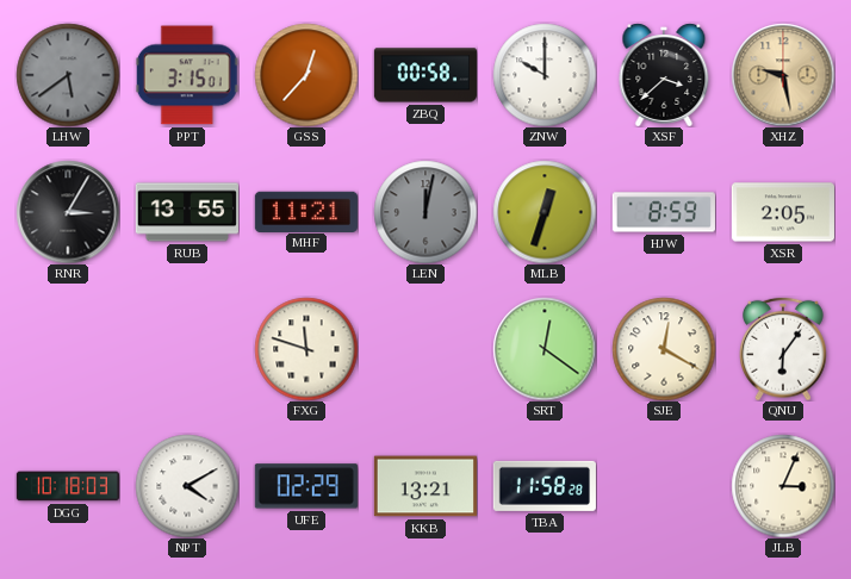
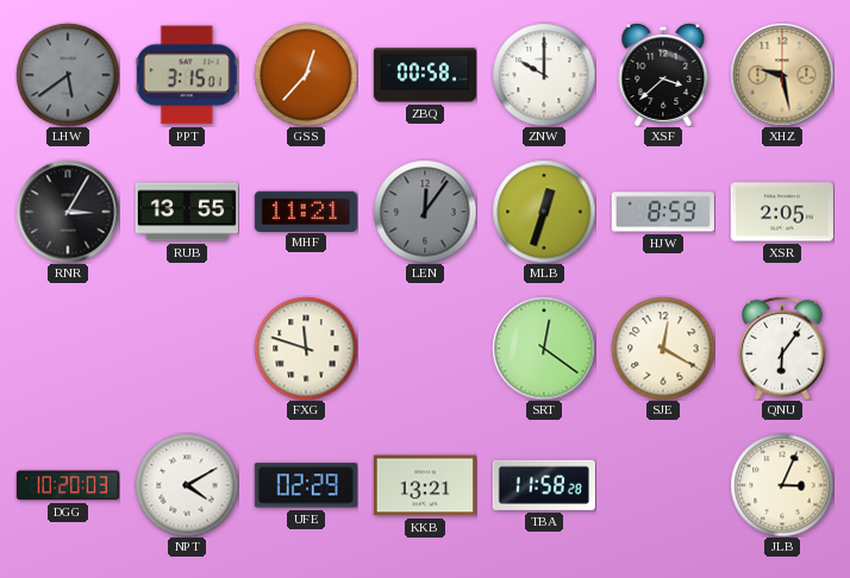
LEN: 12:02 -> 12:06 (425, 212)
DGG: 10:18 -> 10:20 (68, 485)
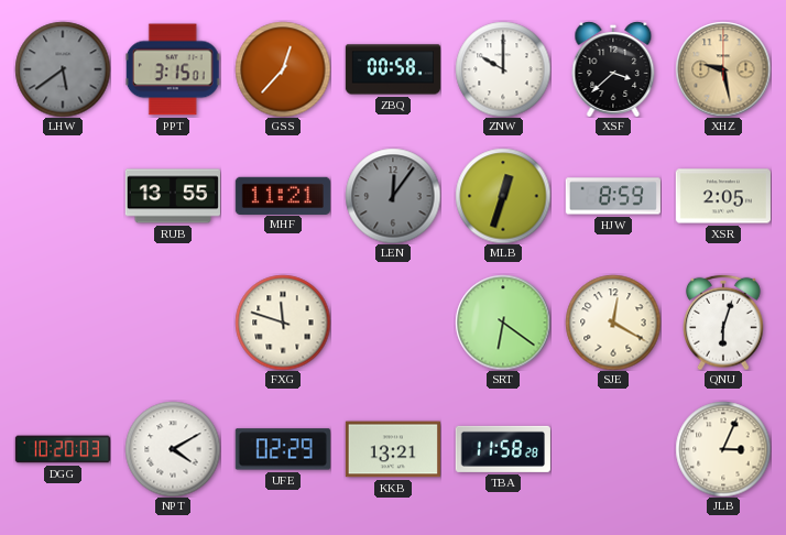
RNR: 3:05 -> none (68, 212)
SRT: 12:21 -> 6:21 (503, 323)
QNU: 6:06 -> 6:03 (724, 323)
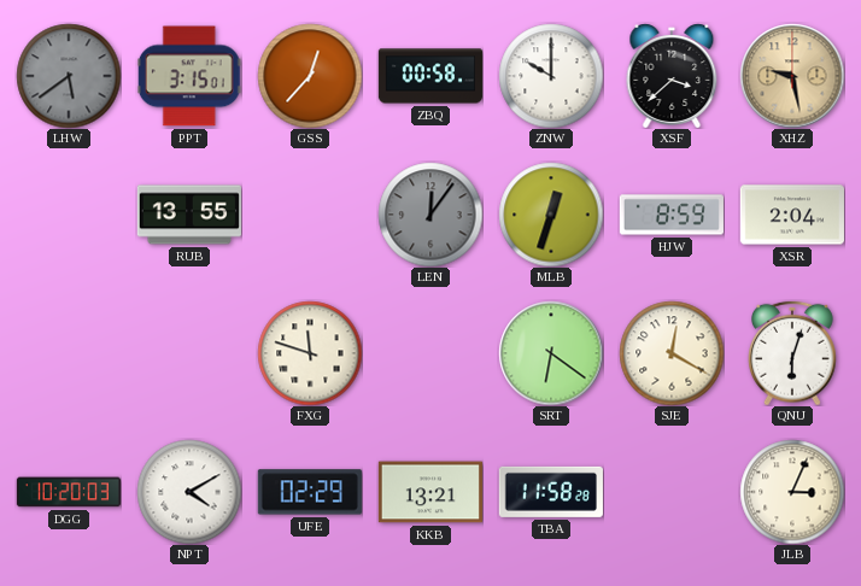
MHF: 11:21 -> none (283, 195)
XSR: 2:05 -> 2:04 (792, 215)
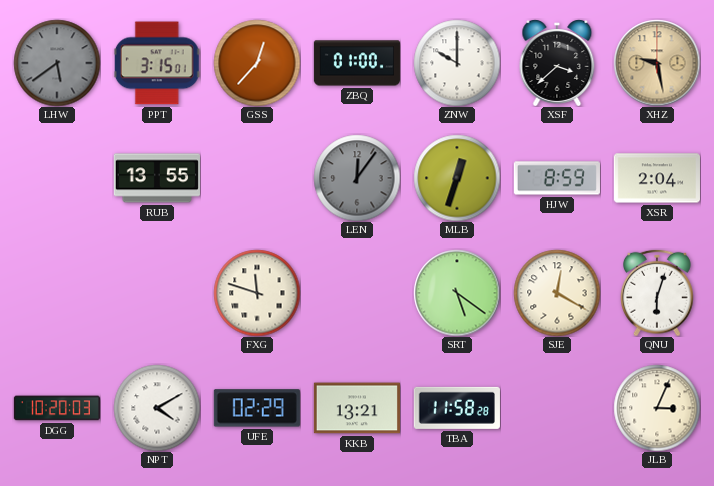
ZBQ: 00:58 -> 01:00 (356, 63)
SRT: 6:21 -> 5:21 (457, 293)
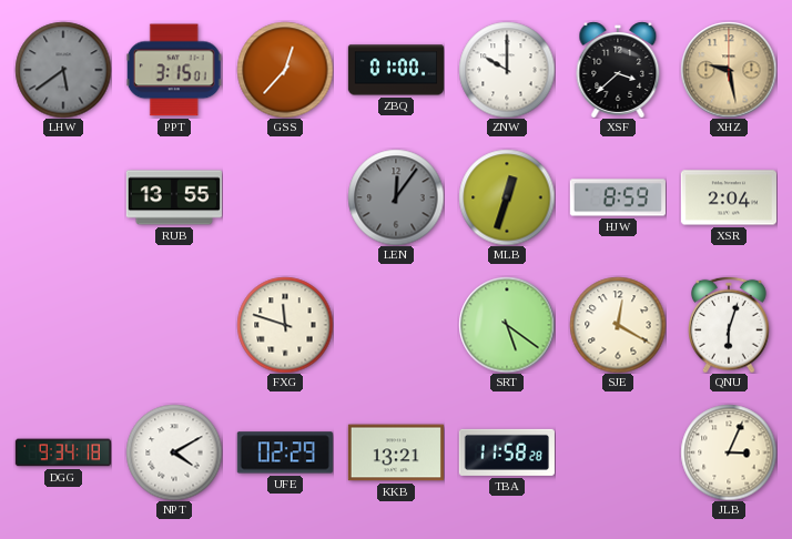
DGG: 10:20 -> 9:34 (63, 452)
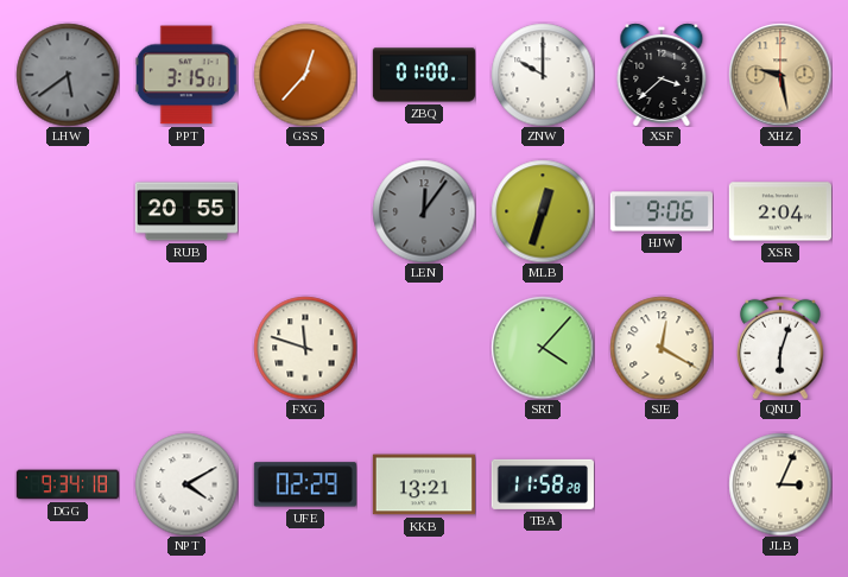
RUB: 13:55 -> 20:55 (186, 211)
HJW: 8:59 -> 9:06 (662, 211)
SRT: 5:21 -> 4:07 (543, 348)
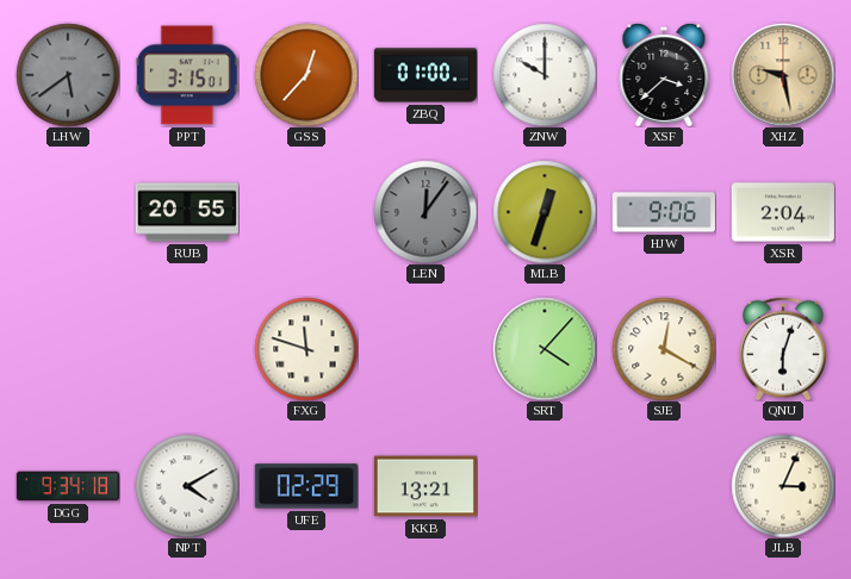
TBA: 11:58 -> none (543, 484)
